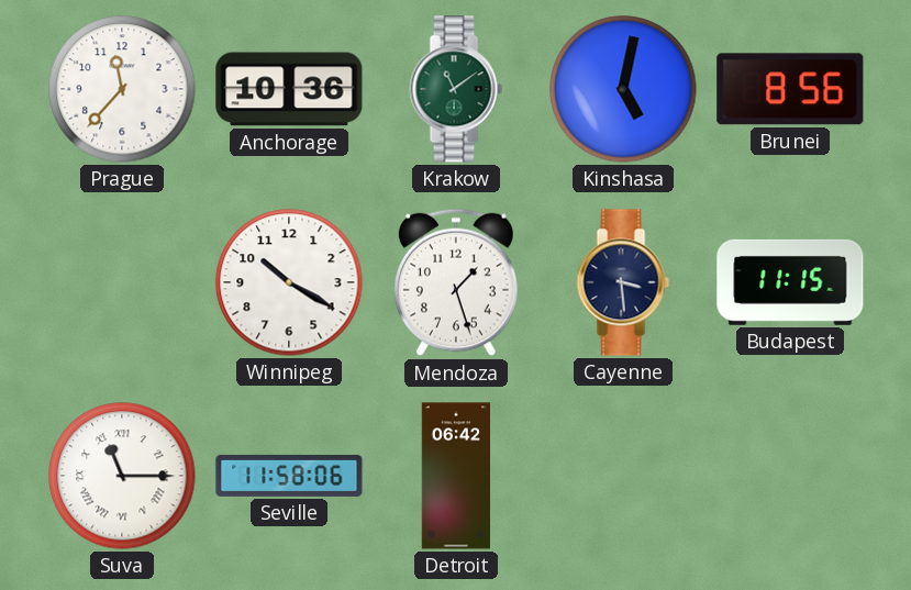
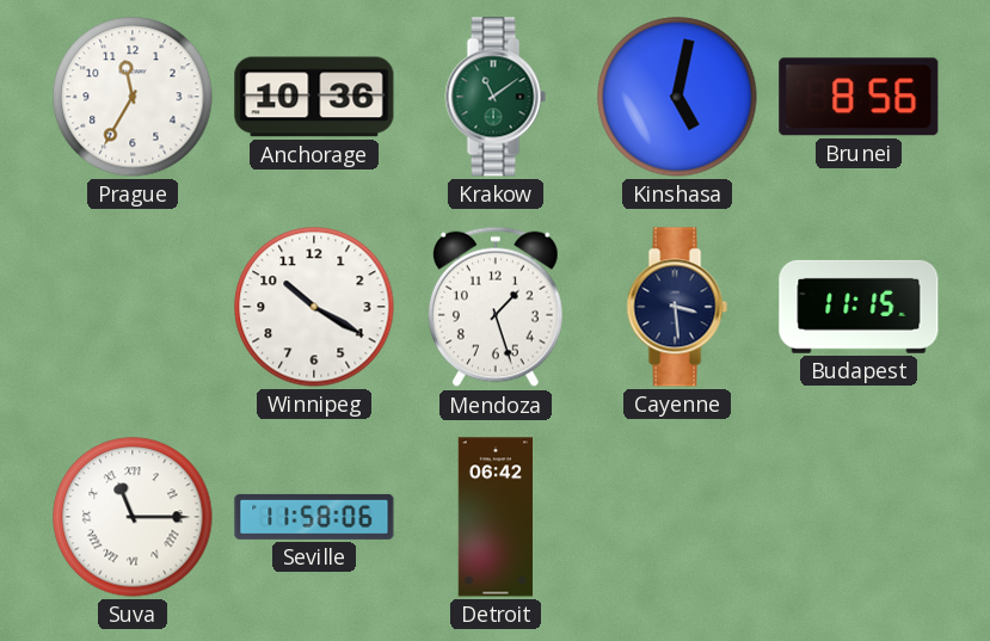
Prague: 11:37 -> 11:35 (133, 97)
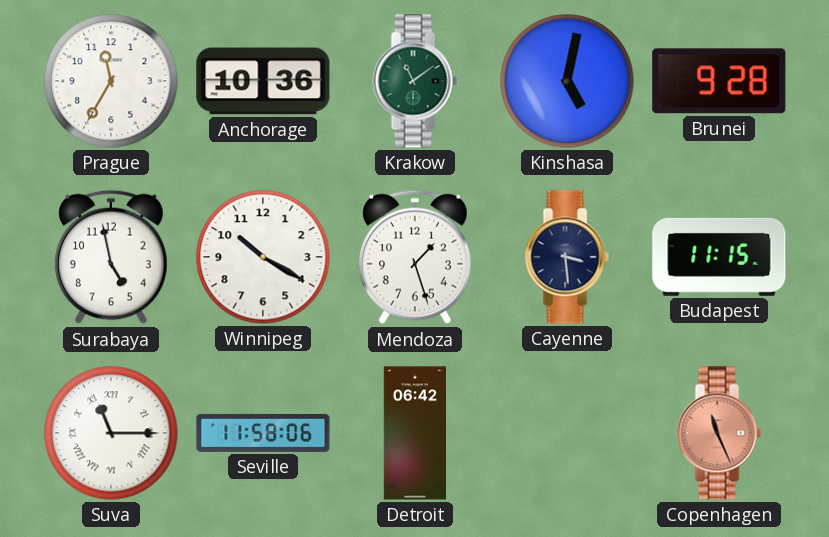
Brunei: 8:56 -> 9:28 (719, 81)
Surabaya: none -> 4:58 (111, 257)
Copenhagen: none -> 11:26 (719, 433)
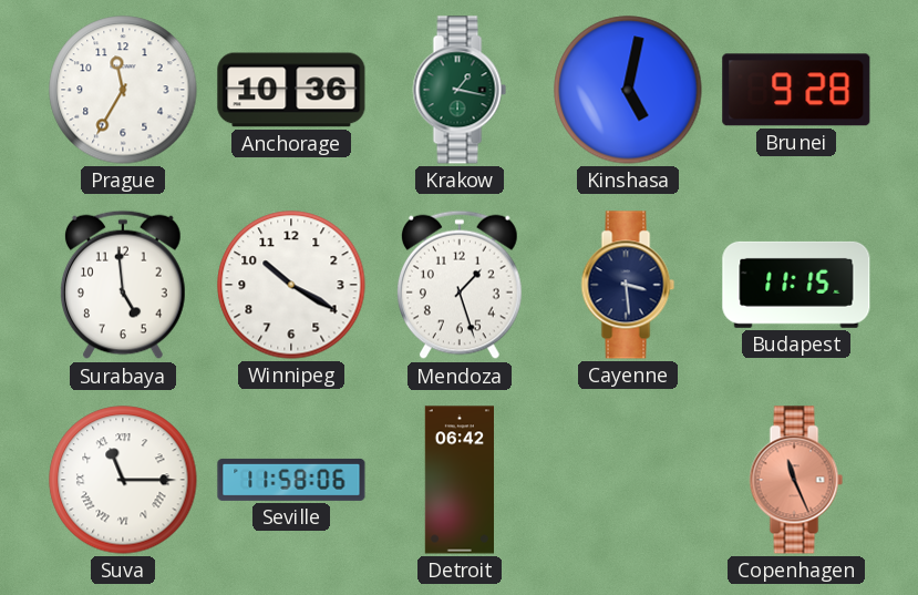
Krakow: 11:09 -> 1:17 (460, 90)
Surabaya: 4:58 -> 4:59 (123, 285)
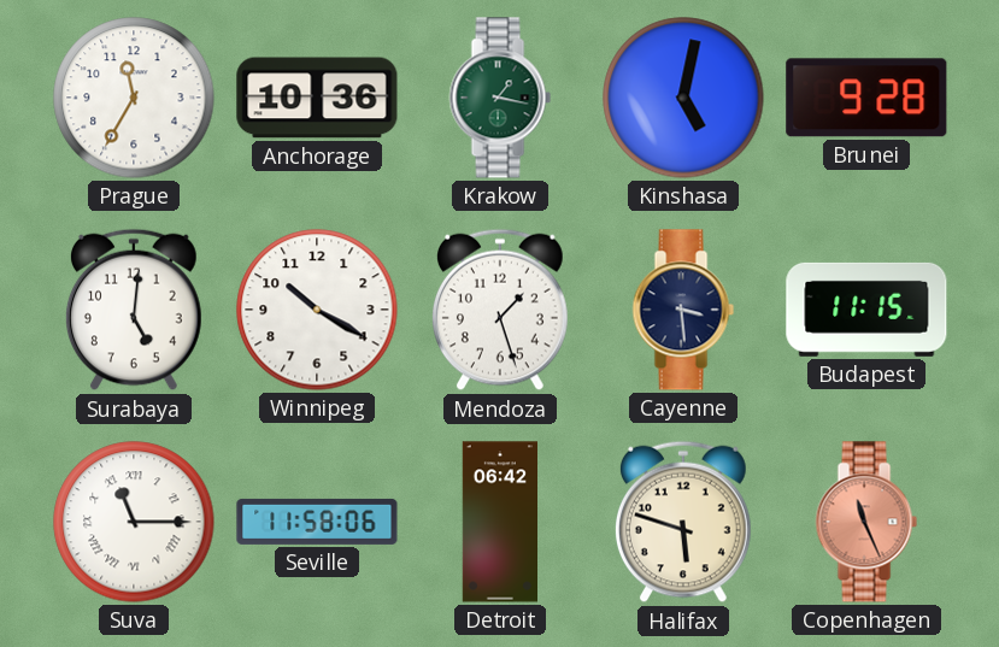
Surabaya: 4:59 -> 5:01 (134, 310)
Halifax: none -> 5:48 (683, 522)
